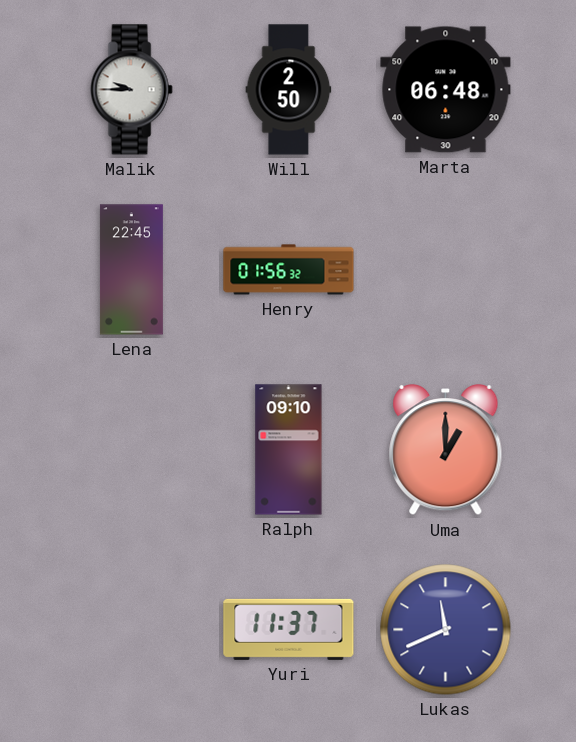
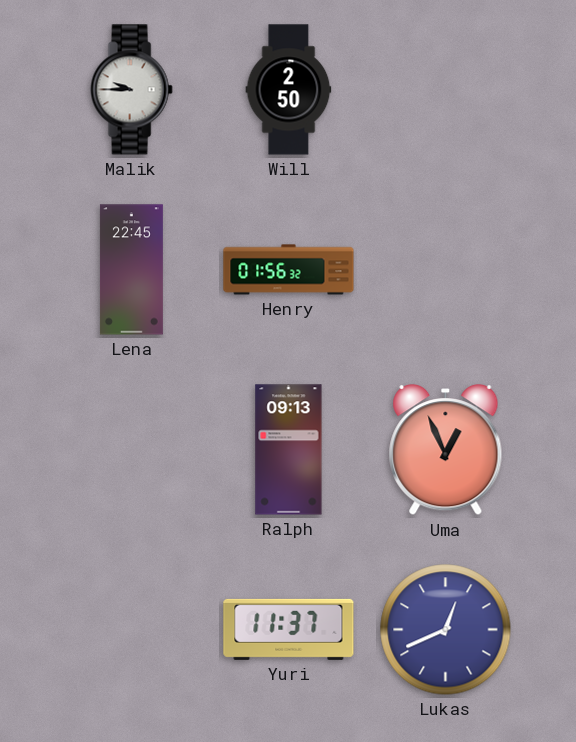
Marta: 06:48 -> none (446, 90)
Ralph: 09:10 -> 09:13 (289, 450)
Uma: 1:00 -> 12:56 (446, 451)
Lukas: 11:41 -> 12:41 (446, 630)
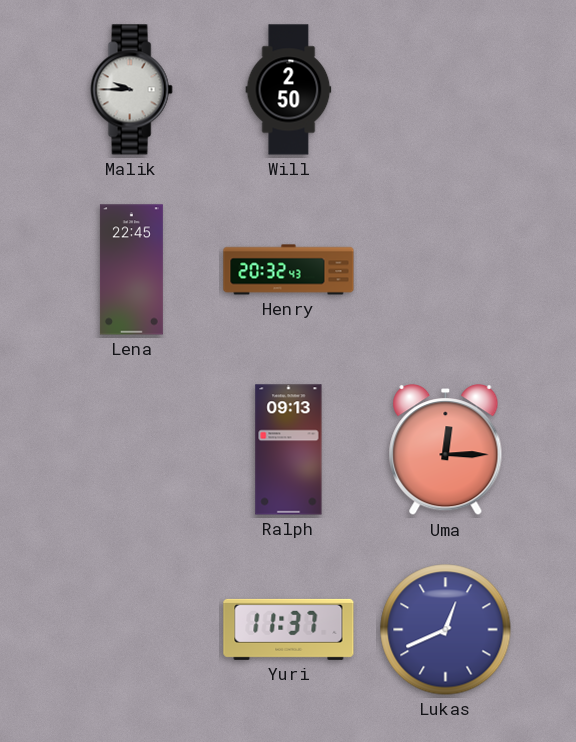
Henry: 01:56 -> 20:32 (289, 270)
Uma: 12:56 -> 12:15 (446, 451)
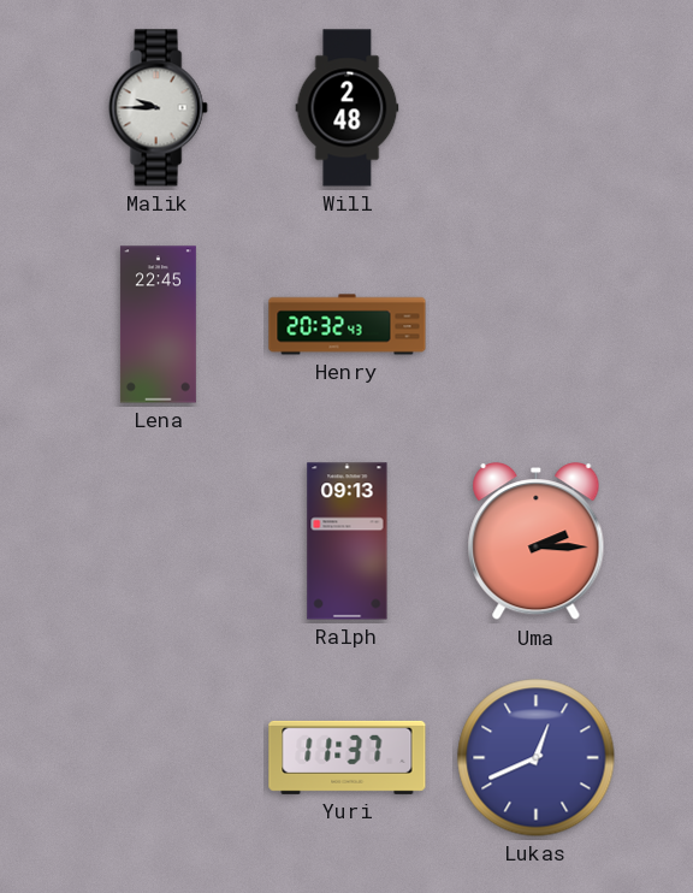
Will: 2:50 -> 2:48 (348, 108)
Uma: 12:15 -> 2:15 (537, 543)
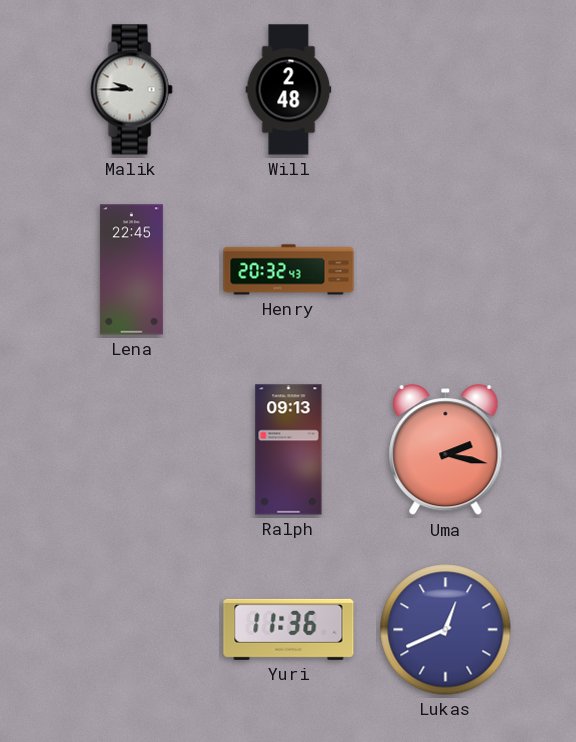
Uma: 2:15 -> 2:17 (446, 451)
Yuri: 11:37 -> 11:36 (289, 629)
